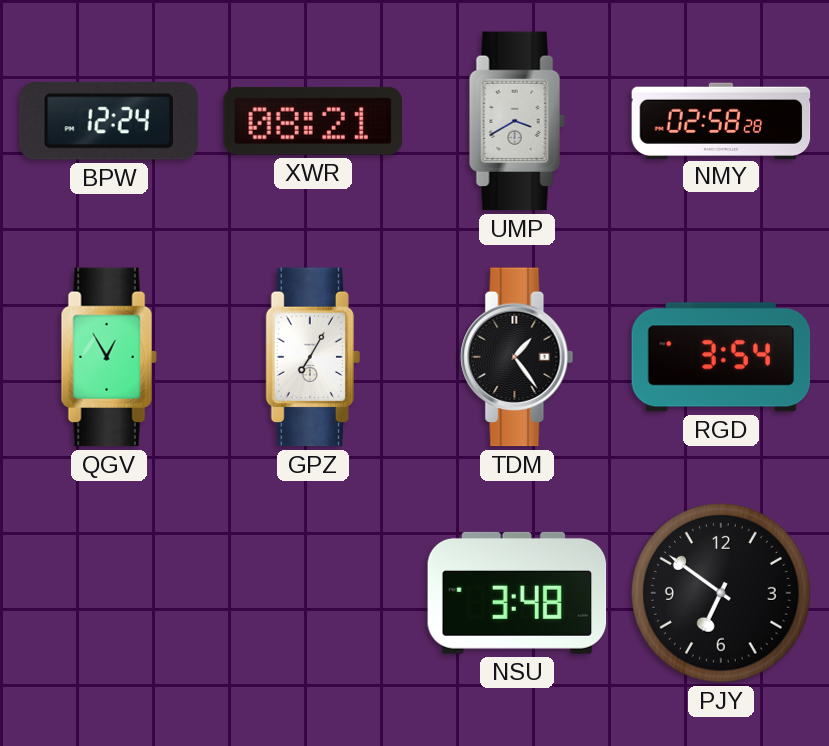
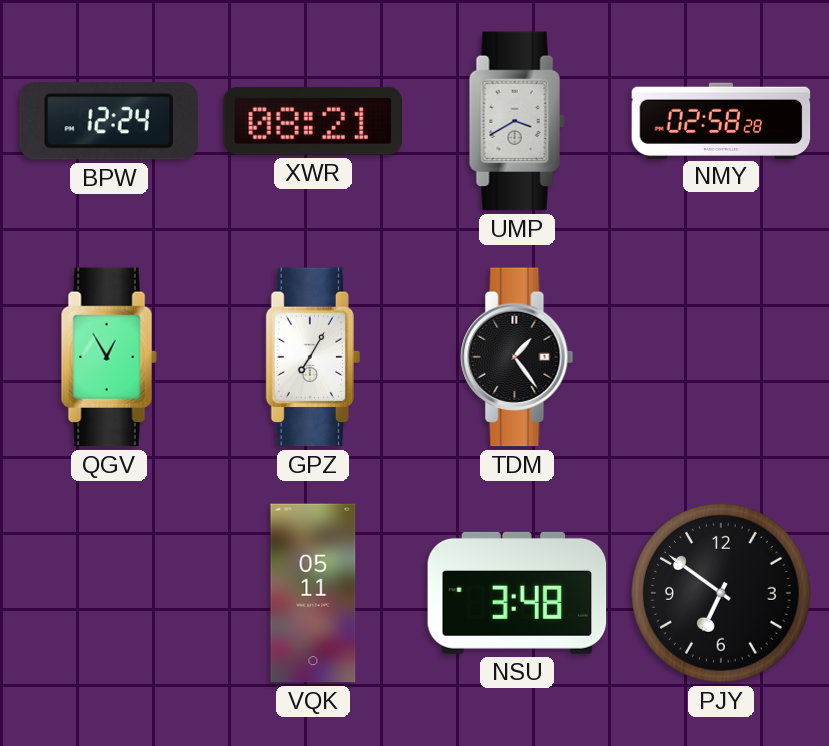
RGD: 3:54 -> none (721, 357)
VQK: none -> 05:11 (313, 593)
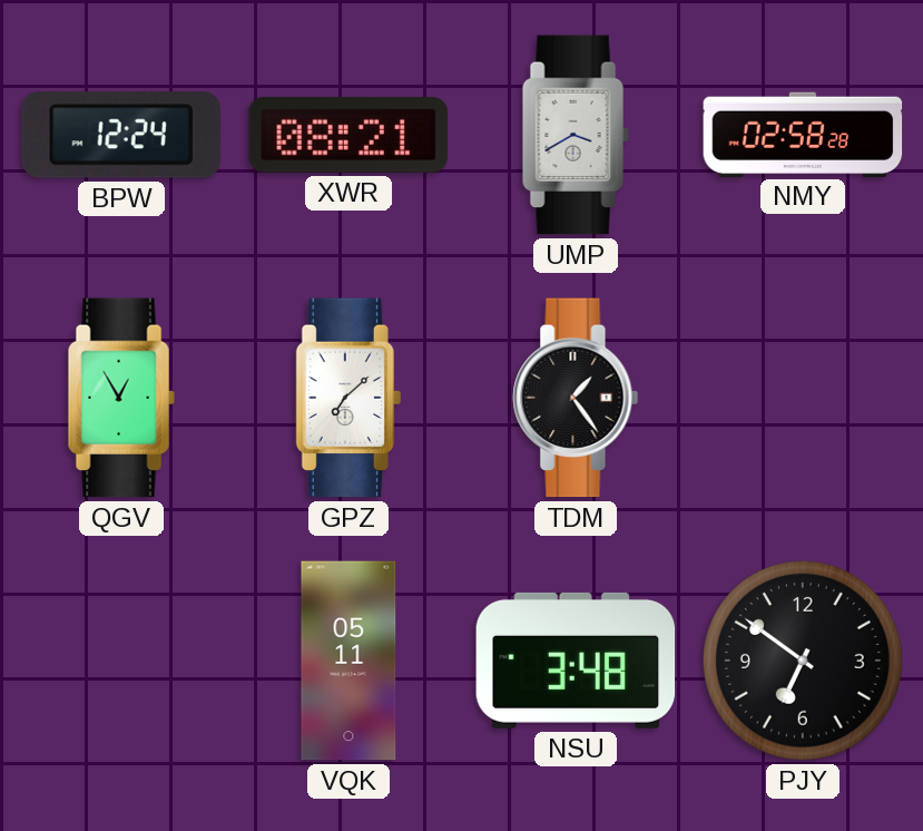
GPZ: 7:05 -> 7:08 (347, 398)
